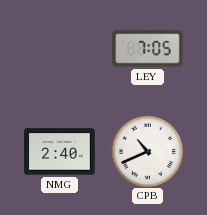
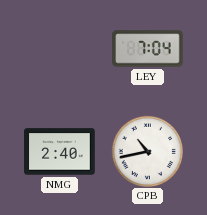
LEY: 7:05 -> 7:04 (148, 49)
CPB: 10:41 -> 10:43 (147, 151)
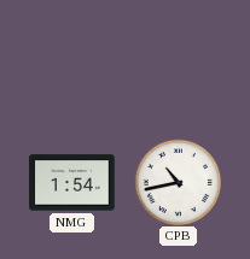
LEY: 7:04 -> none (148, 49)
NMG: 2:40 -> 1:54 (72, 183)
